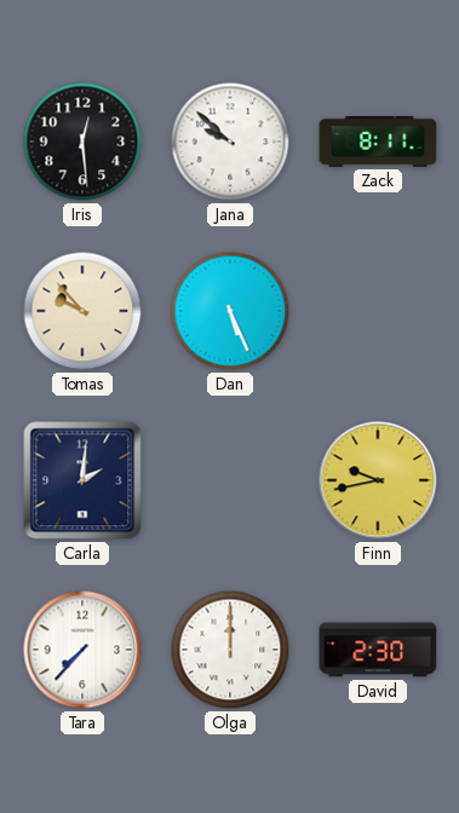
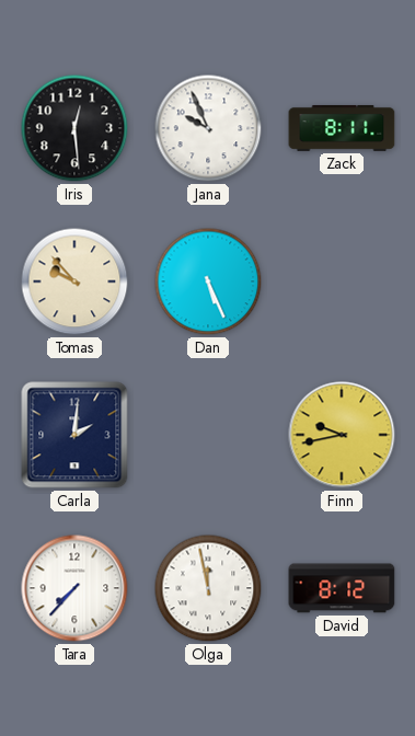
Jana: 9:52 -> 9:56 (208, 128)
Olga: 12:00 -> 11:58 (208, 588)
David: 2:30 -> 8:12 (342, 588)
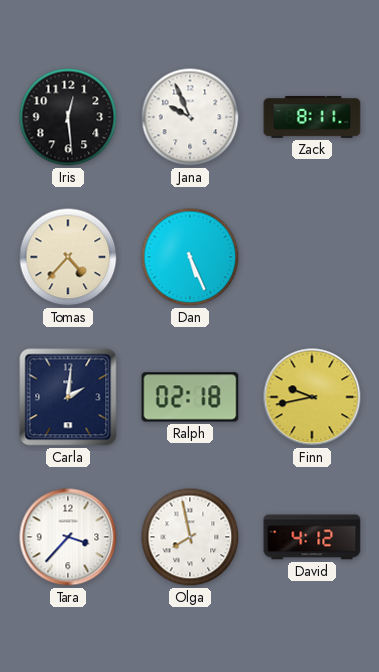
Tomas: 9:53 -> 4:37 (68, 257)
Ralph: none -> 02:18 (190, 397)
Tara: 7:37 -> 3:37 (68, 537)
Olga: 11:58 -> 7:58 (190, 537)
David: 8:12 -> 4:12 (312, 537)
